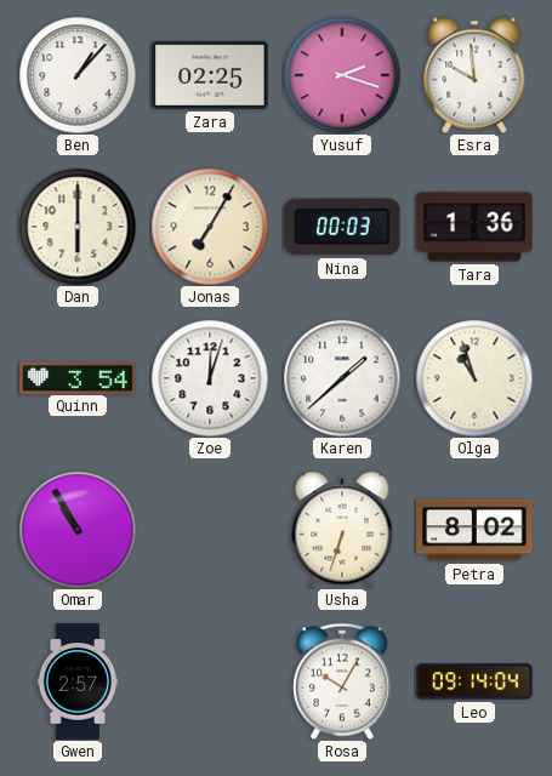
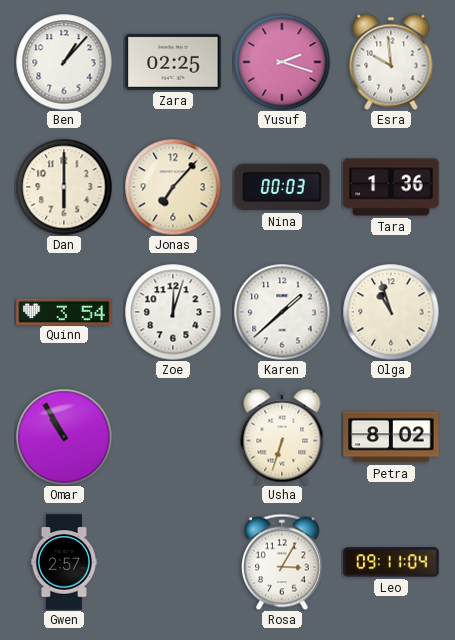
Jonas: 7:05 -> 7:07 (173, 187)
Rosa: 10:05 -> 3:05 (283, 562)
Leo: 09:14 -> 09:11 (391, 562)
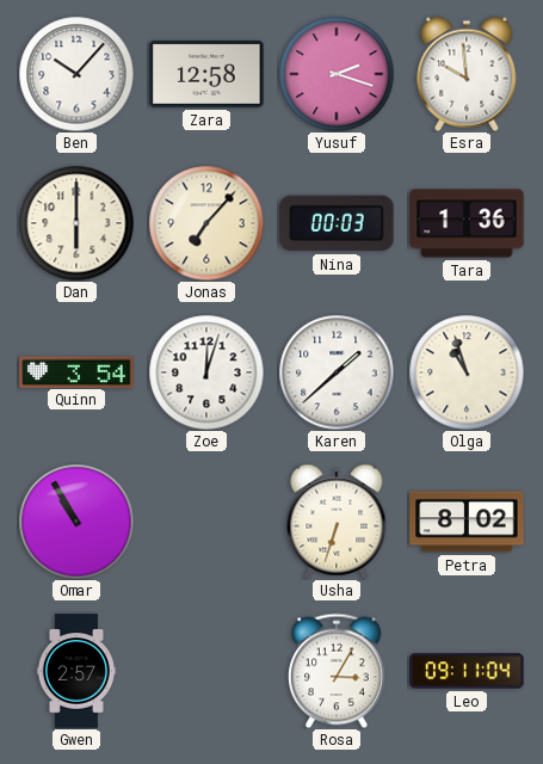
Ben: 1:07 -> 10:07 (76, 74)
Zara: 02:25 -> 12:58 (206, 74)
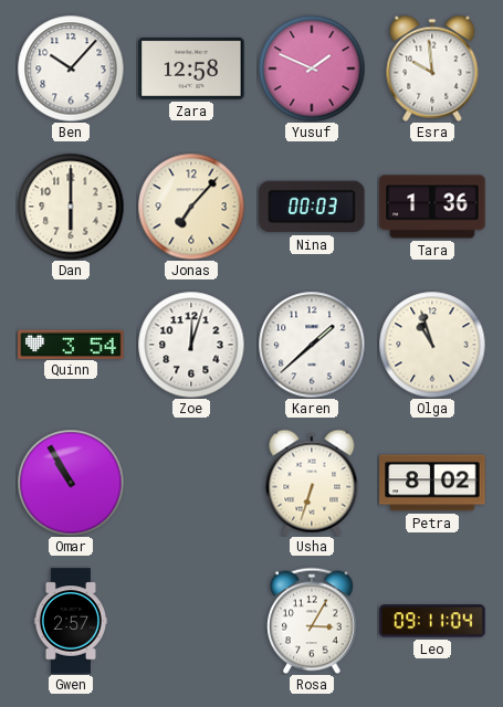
Yusuf: 2:18 -> 1:49 (312, 68)
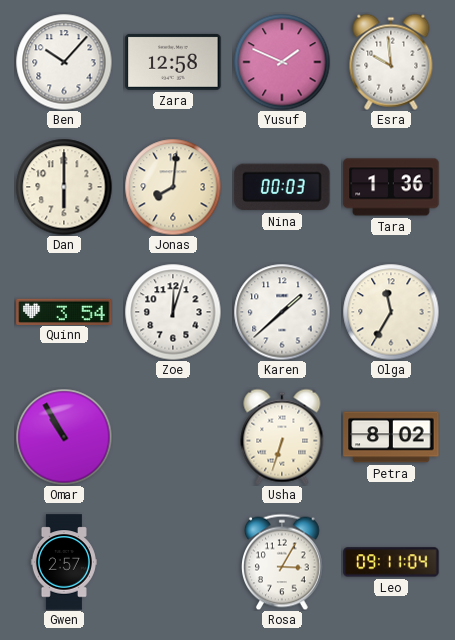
Jonas: 7:07 -> 8:01 (173, 187)
Olga: 10:57 -> 11:35 (391, 312)
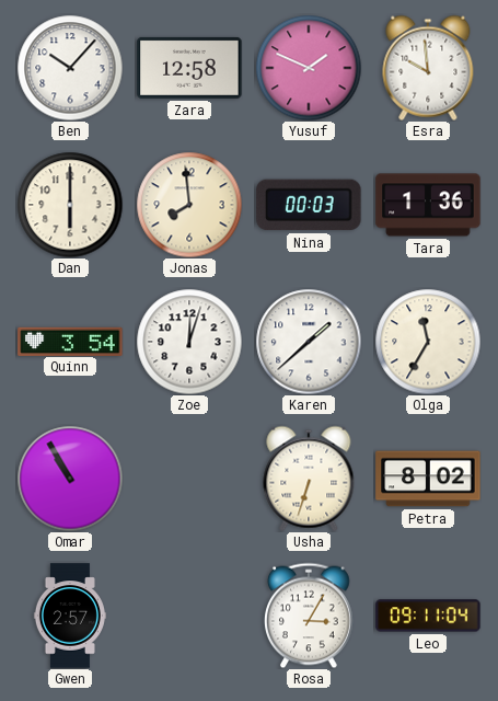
Jonas: 8:01 -> 7:59 (189, 205)
